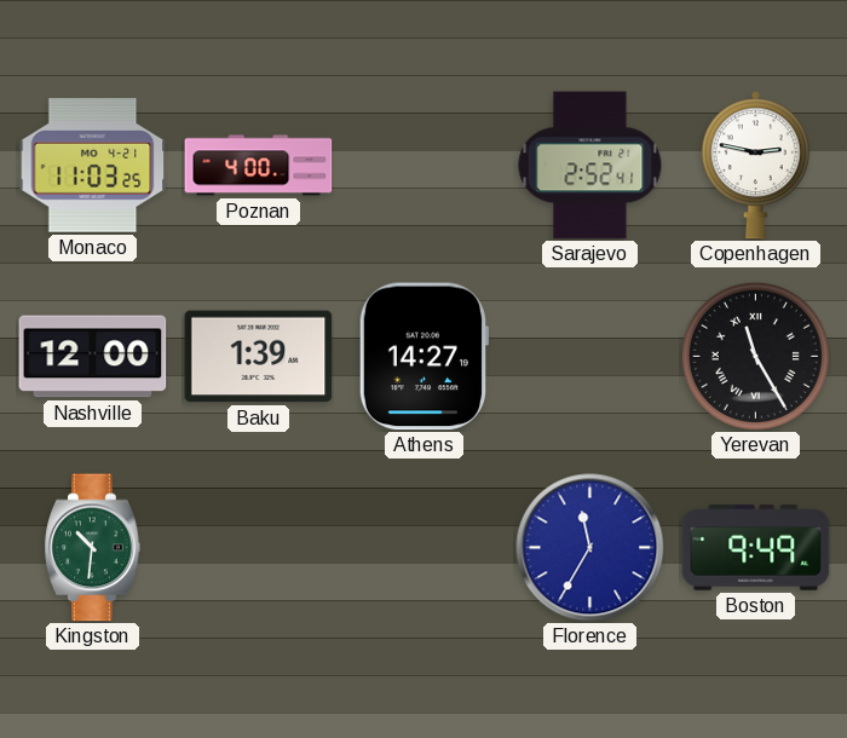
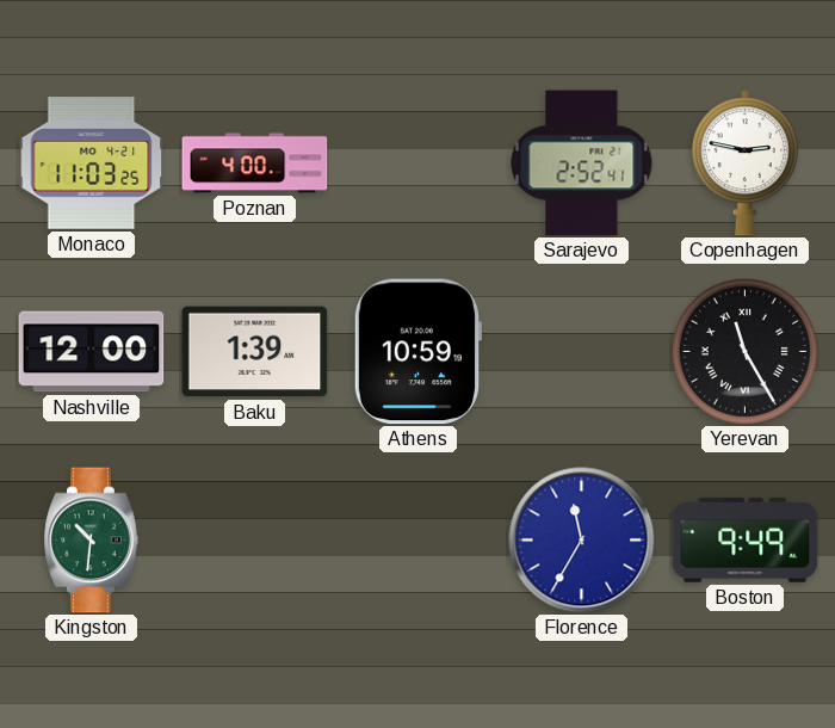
Athens: 14:27 -> 10:59 (417, 352)
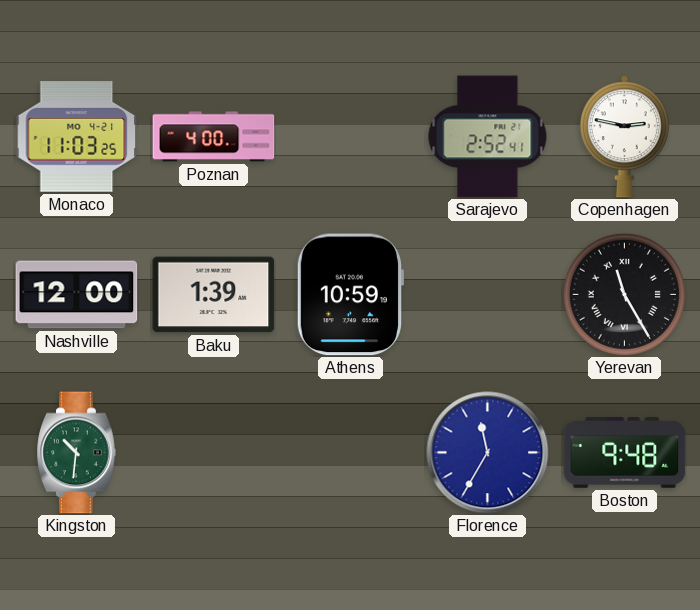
Boston: 9:49 -> 9:48 (625, 452)
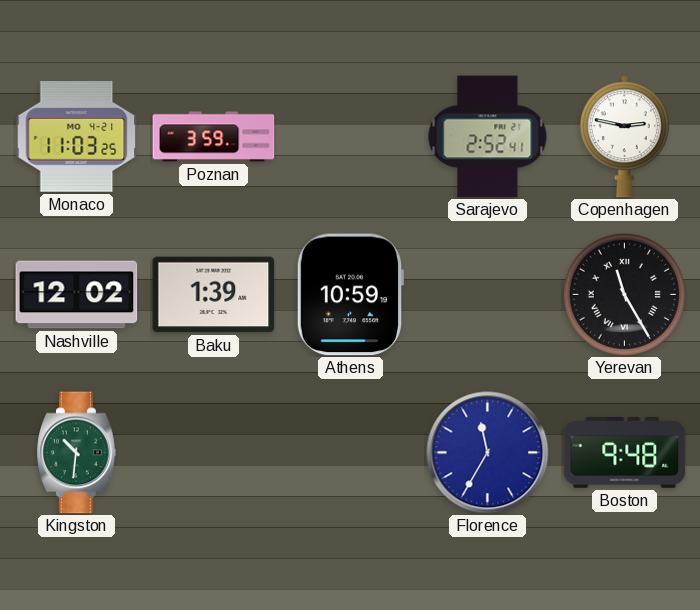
Poznan: 4:00 -> 3:59 (214, 137)
Nashville: 12:00 -> 12:02 (77, 295)
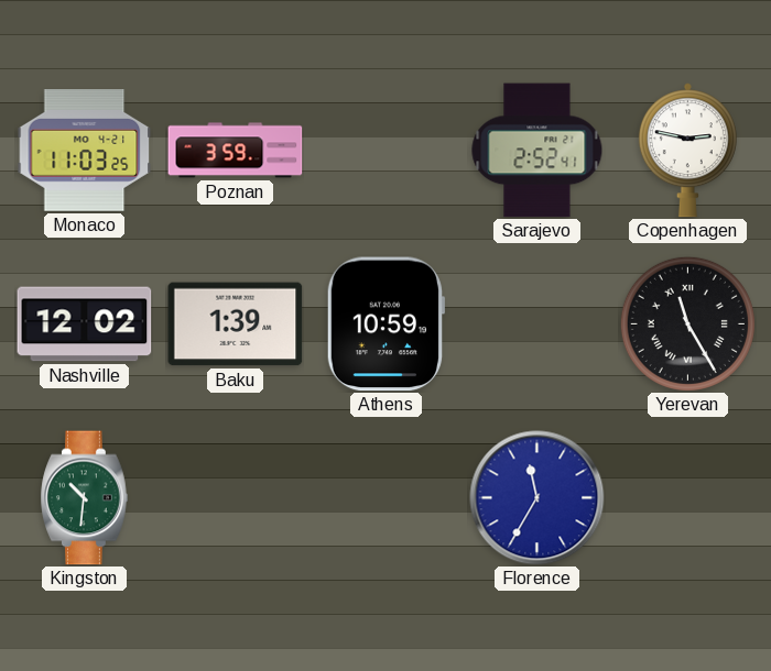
Boston: 9:48 -> none (625, 452)
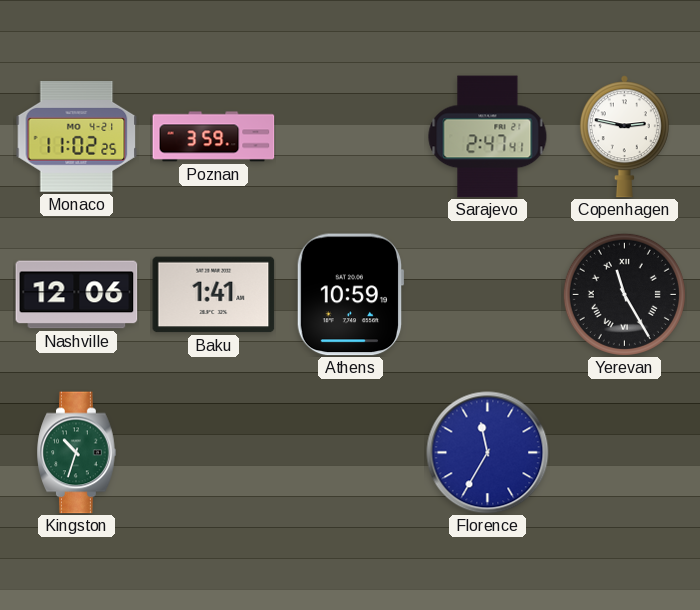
Monaco: 11:03 -> 11:02 (77, 137)
Sarajevo: 2:52 -> 2:47 (488, 137)
Nashville: 12:02 -> 12:06 (77, 295)
Baku: 1:39 -> 1:41 (214, 295)
Kingston: 10:31 -> 10:33 (77, 453)
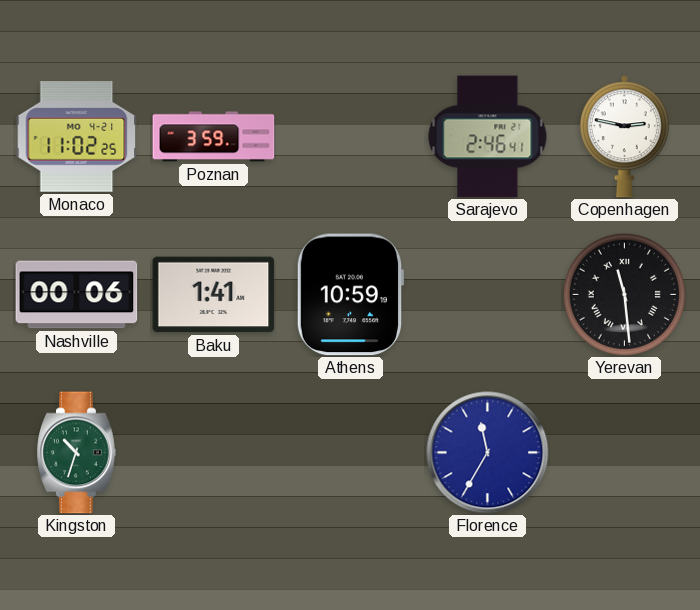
Sarajevo: 2:47 -> 2:46 (488, 137)
Nashville: 12:06 -> 00:06 (77, 295)
Yerevan: 11:25 -> 11:29 (624, 294)
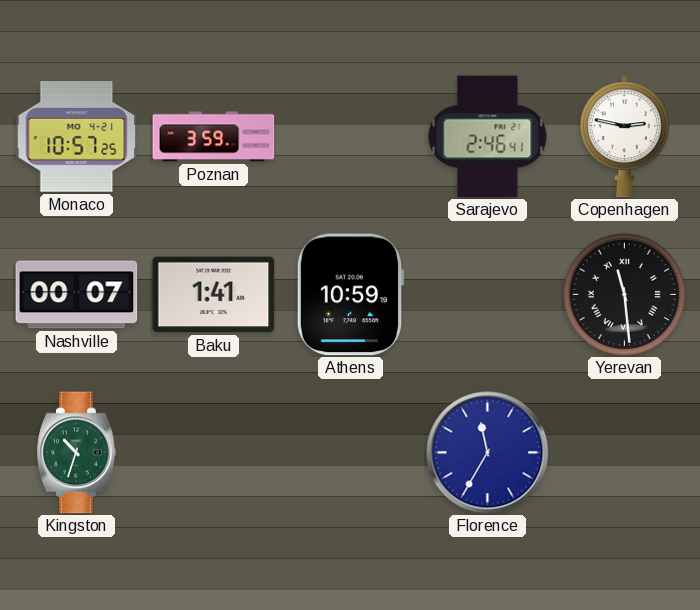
Monaco: 11:02 -> 10:57 (77, 137)
Nashville: 00:06 -> 00:07 (77, 295)
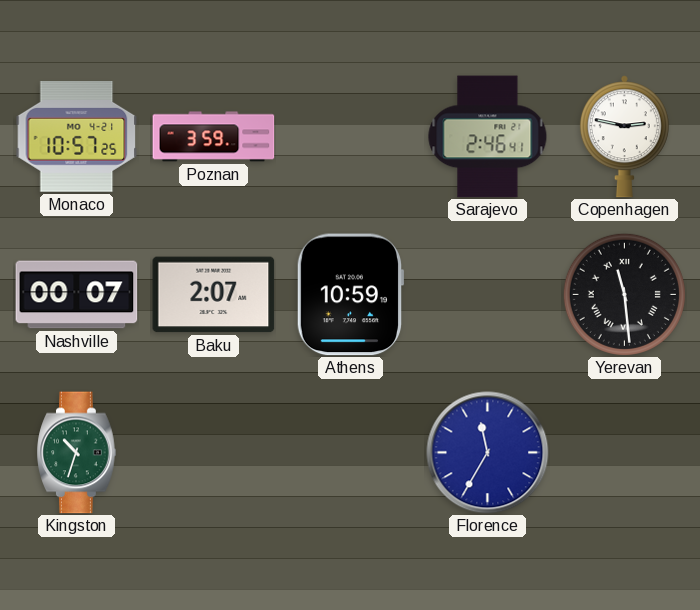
Baku: 1:41 -> 2:07 (214, 295)
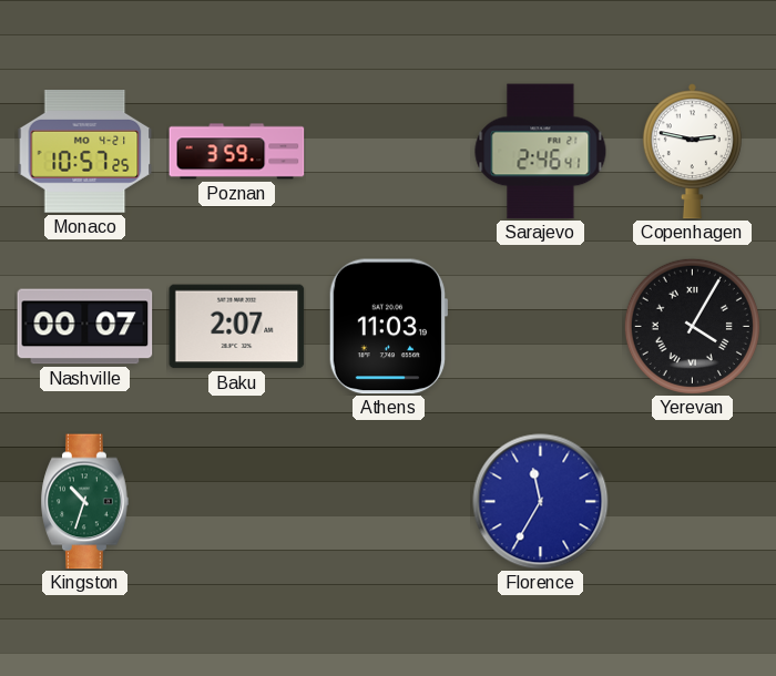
Athens: 10:59 -> 11:03 (388, 327)
Yerevan: 11:29 -> 4:05 (692, 326)
